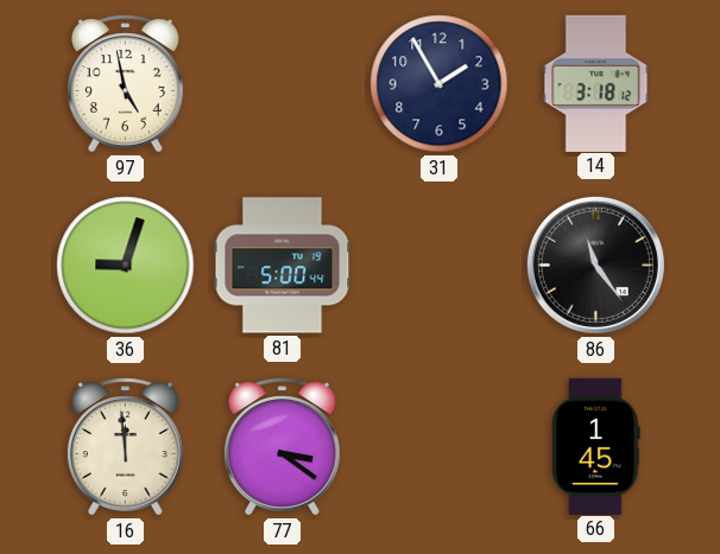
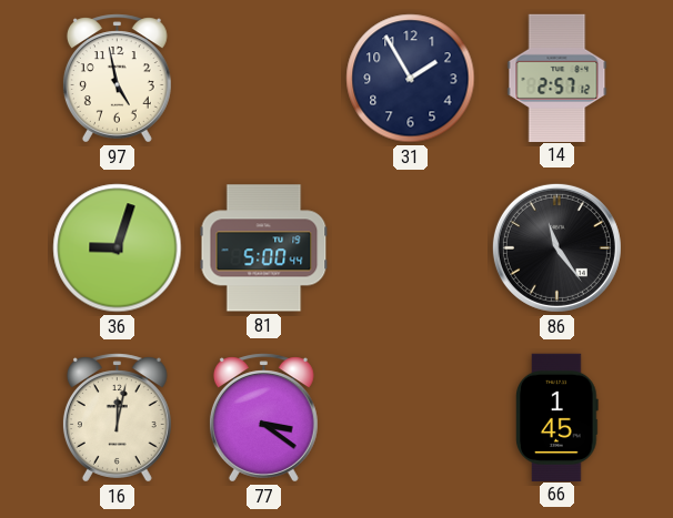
14: 3:18 -> 2:57 (558, 78)
16: 11:59 -> 12:02 (117, 418)
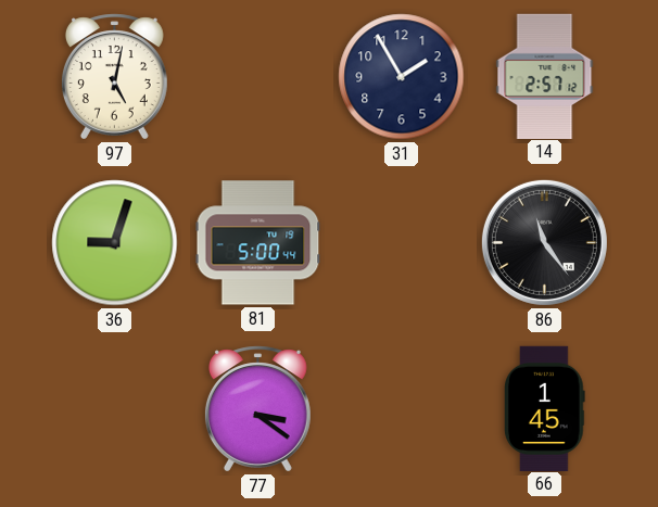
97: 4:58 -> 5:02 (114, 77)
16: 12:02 -> none (117, 418)
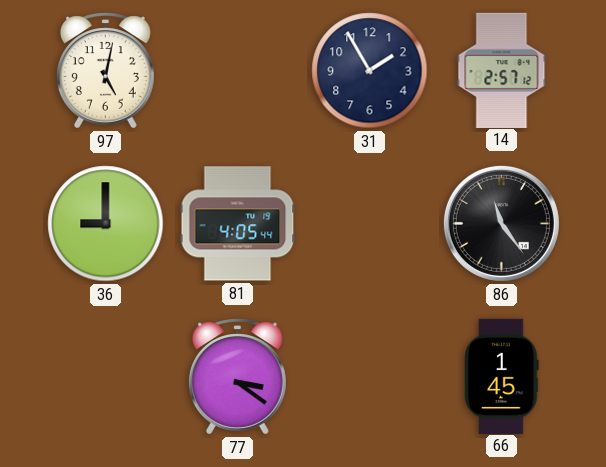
36: 9:03 -> 9:00 (106, 224)
81: 5:00 -> 4:05 (238, 224)
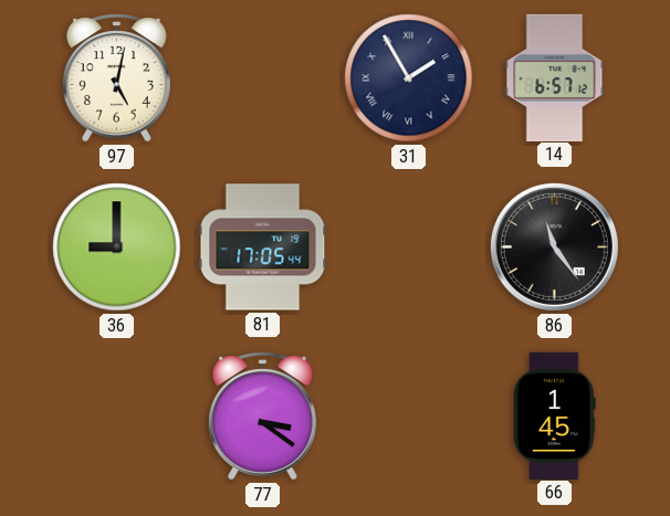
31 numerals: Arabic -> Roman (409, 78)
14: 2:57 -> 6:57 (555, 77)
81: 4:05 -> 17:05 (263, 248)
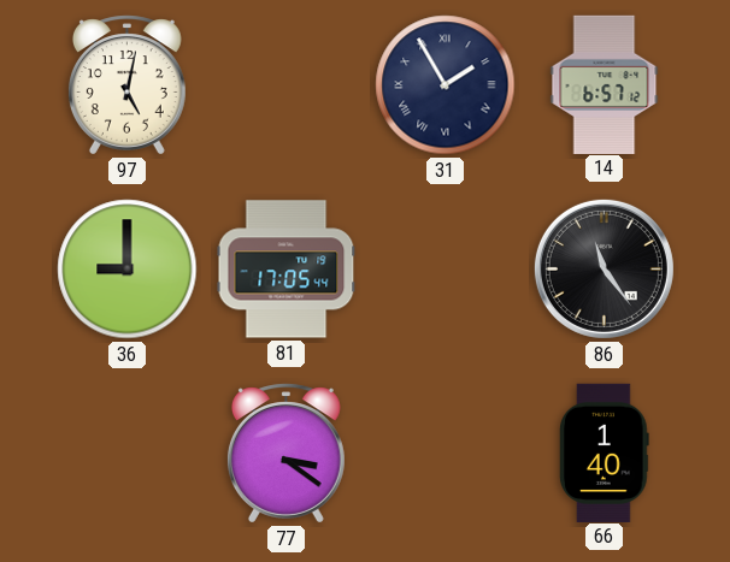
66: 1:45 -> 1:40 (605, 452)
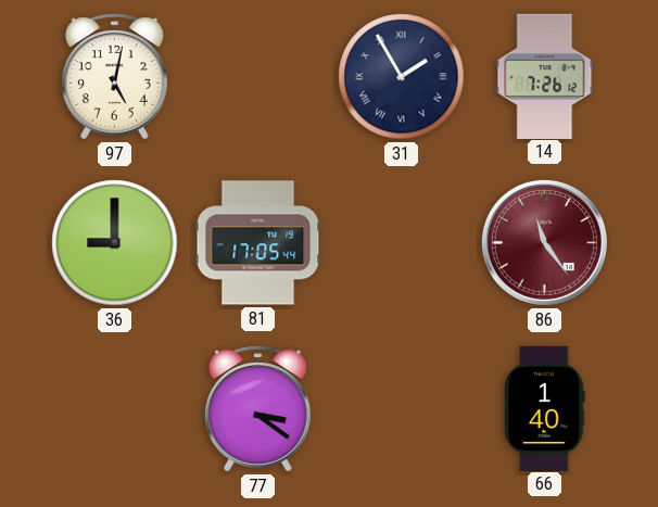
14: 6:57 -> 7:26 (545, 76)
86 dial: black -> burgundy (544, 242)
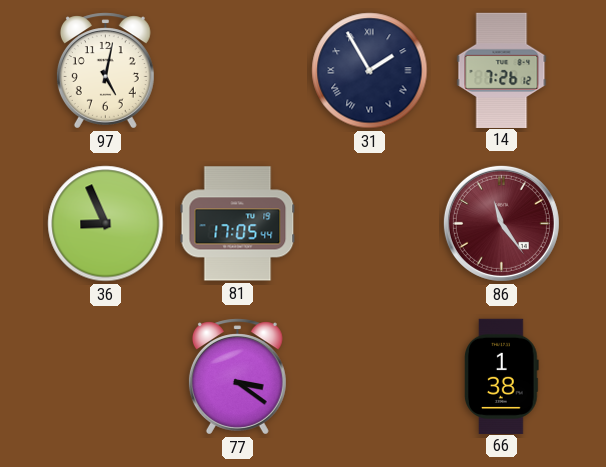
36: 9:00 -> 8:56 (106, 224)
66: 1:40 -> 1:38 (502, 376)
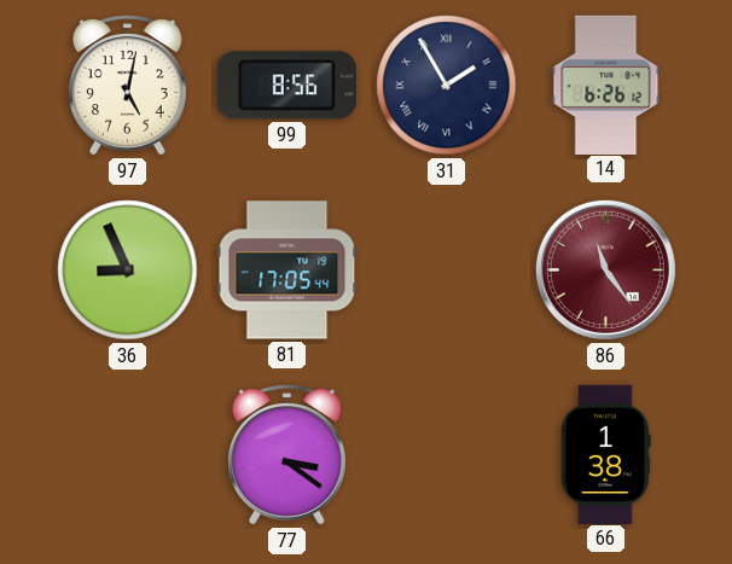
99: none -> 8:56 (286, 86)
14: 7:26 -> 6:26 (606, 85)
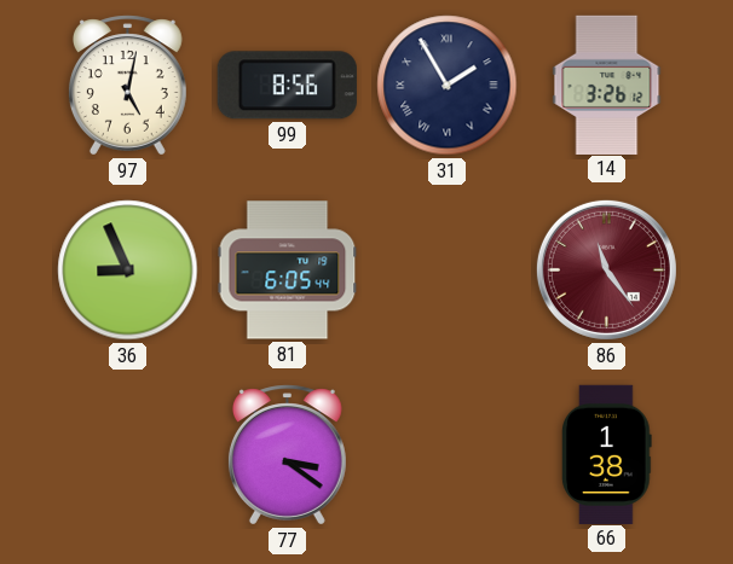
14: 6:26 -> 3:26 (607, 85)
81: 17:05 -> 6:05 (288, 271)
